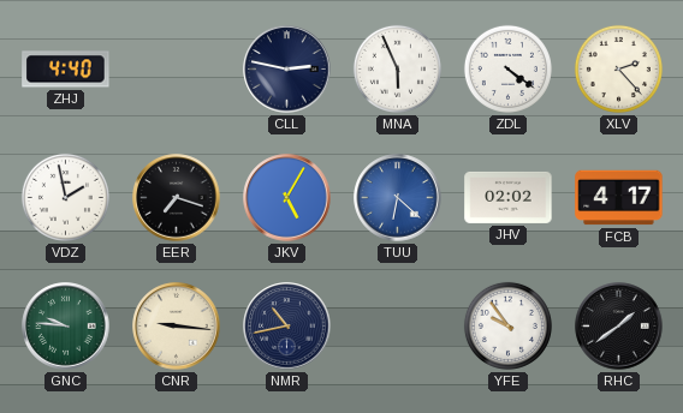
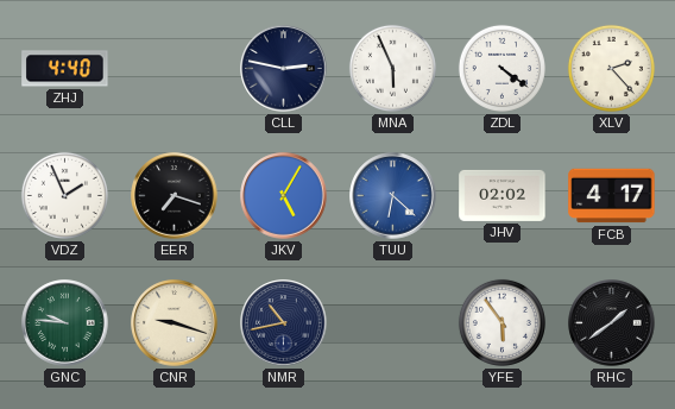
VDZ: 1:58 -> 1:56 (64, 195)
CNR: 9:16 -> 9:18 (175, 323)
YFE: 9:54 -> 5:54 (501, 322)
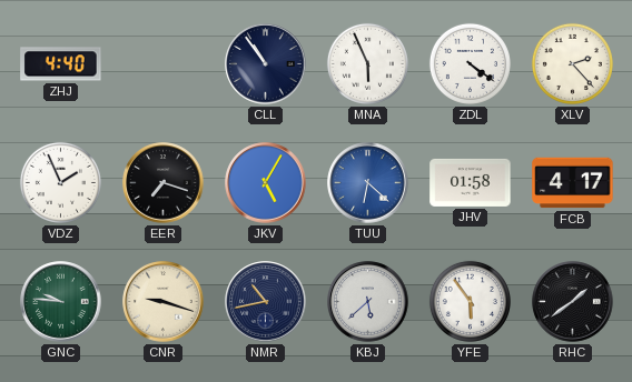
CLL: 2:47 -> 10:54 (266, 64)
JHV: 02:02 -> 01:58 (471, 182)
KBJ: none -> 5:38 (368, 302)
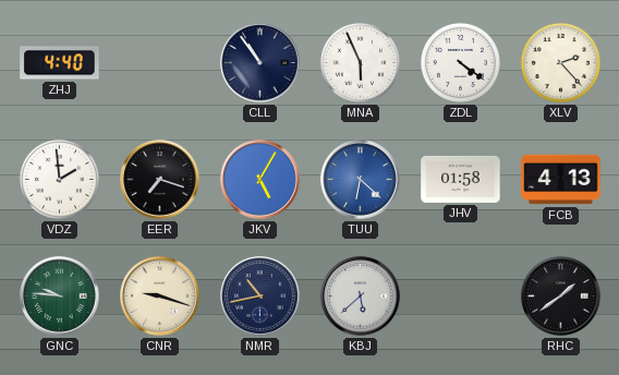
VDZ: 1:56 -> 1:59 (59, 179)
FCB: 4:17 -> 4:13 (561, 180)
YFE: 5:54 -> none (470, 301)
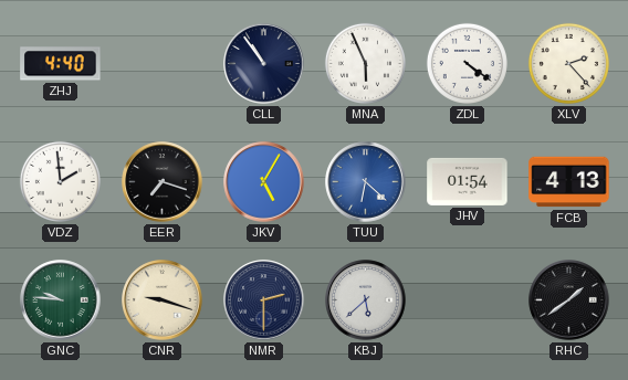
JHV: 01:58 -> 01:54 (468, 181)
NMR: 10:43 -> 2:30 (264, 300)
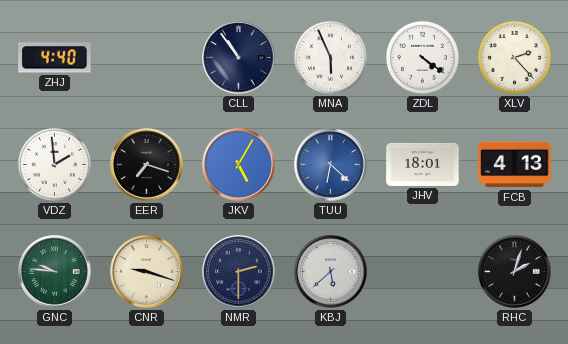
JHV: 01:54 -> 18:01 (423, 164)
RHC: 1:39 -> 2:03 (515, 272)
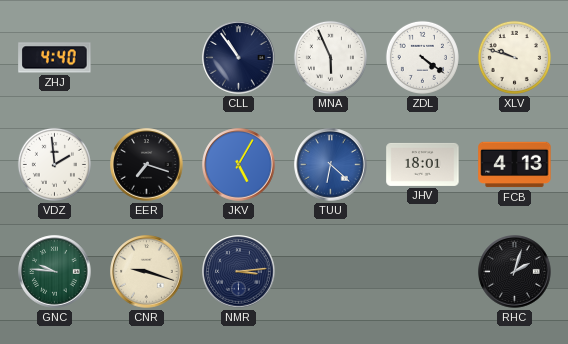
XLV: 2:23 -> 9:48 (514, 57)
NMR: 2:30 -> 3:14 (239, 272)
KBJ: 5:38 -> none (331, 272)
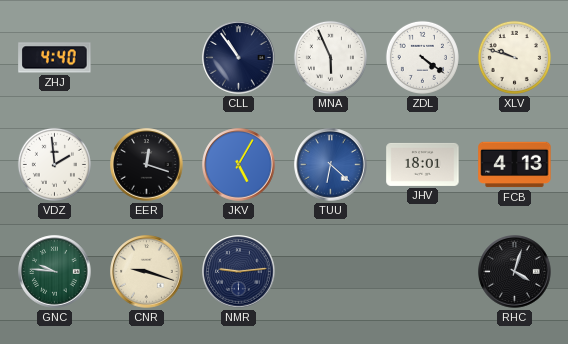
EER: 7:18 -> 12:18 (147, 165)
NMR: 3:14 -> 9:14 (239, 272)
RHC: 2:03 -> 4:03 (515, 272)
